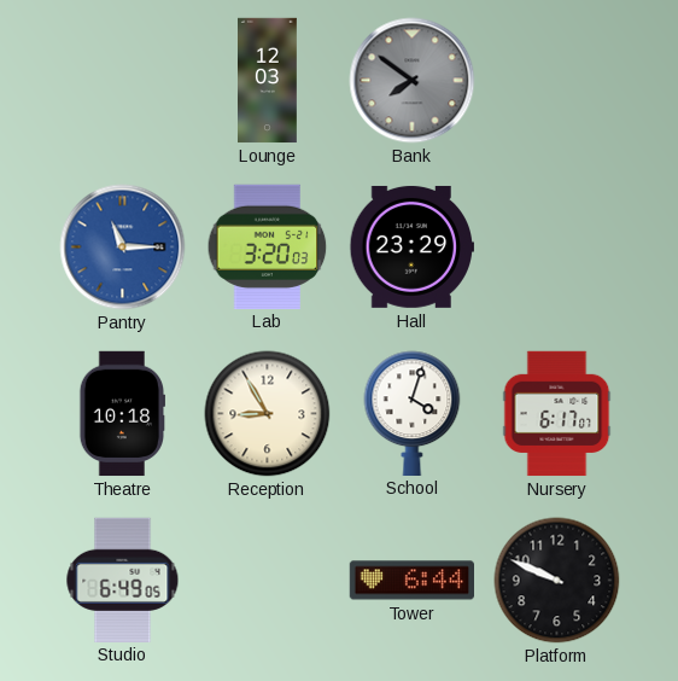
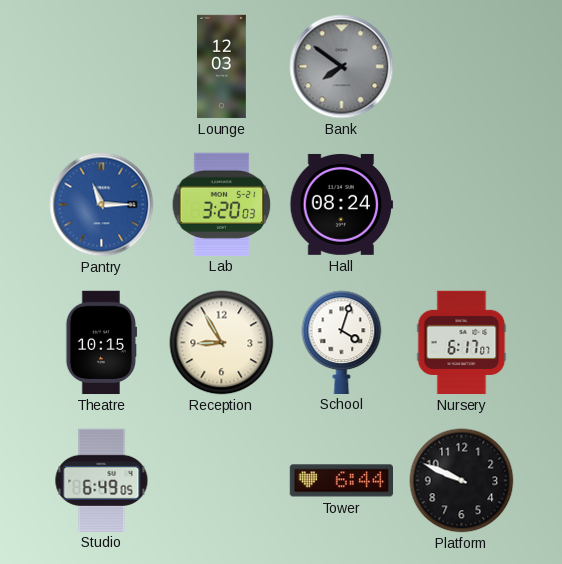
Hall: 23:29 -> 08:24 (341, 204)
Theatre: 10:18 -> 10:15 (101, 343)
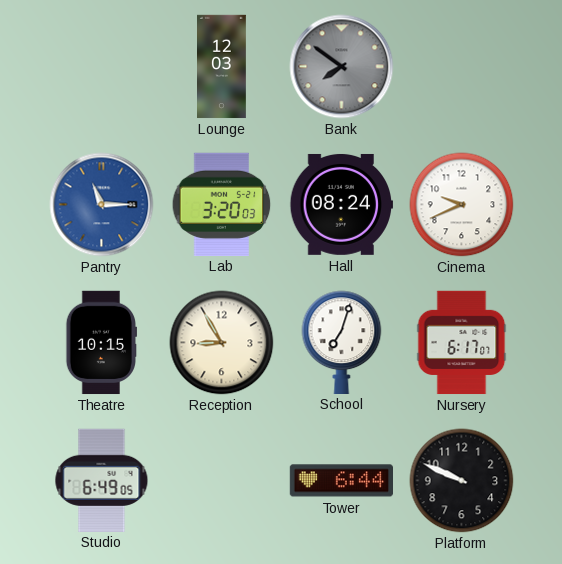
Cinema: none -> 9:41 (462, 205)
School: 4:03 -> 7:03 (342, 342)
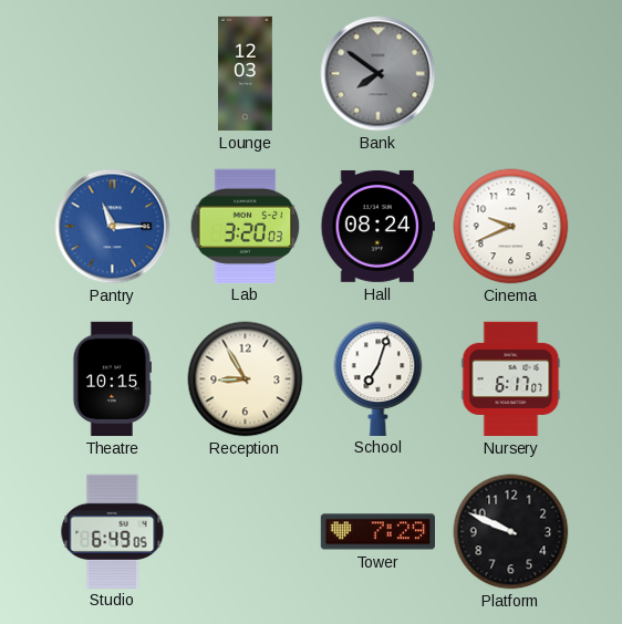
Tower: 6:44 -> 7:29 (377, 532)
